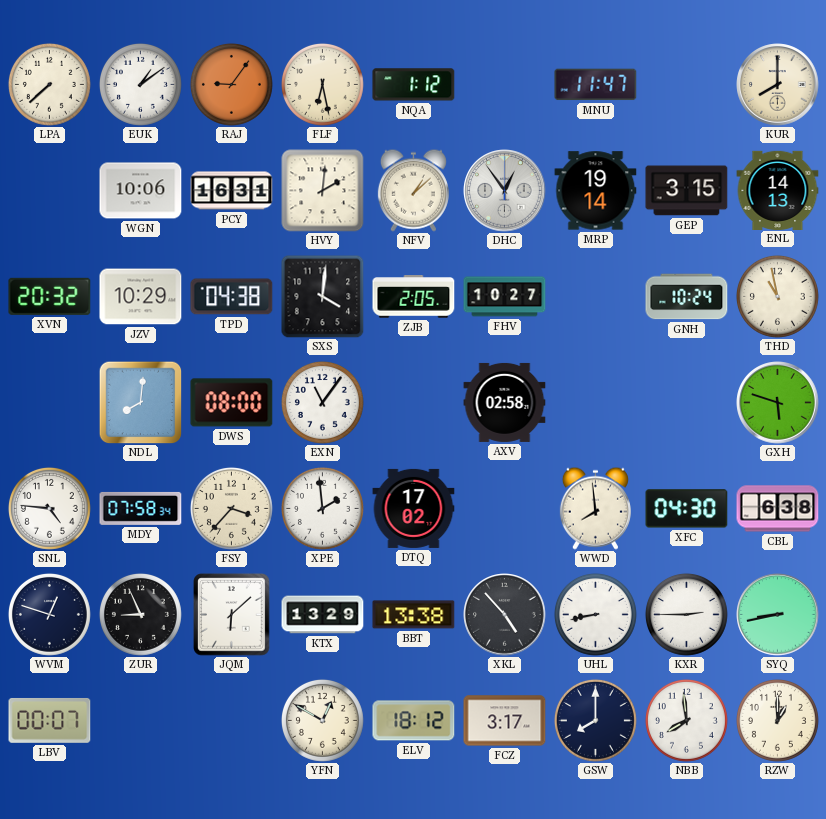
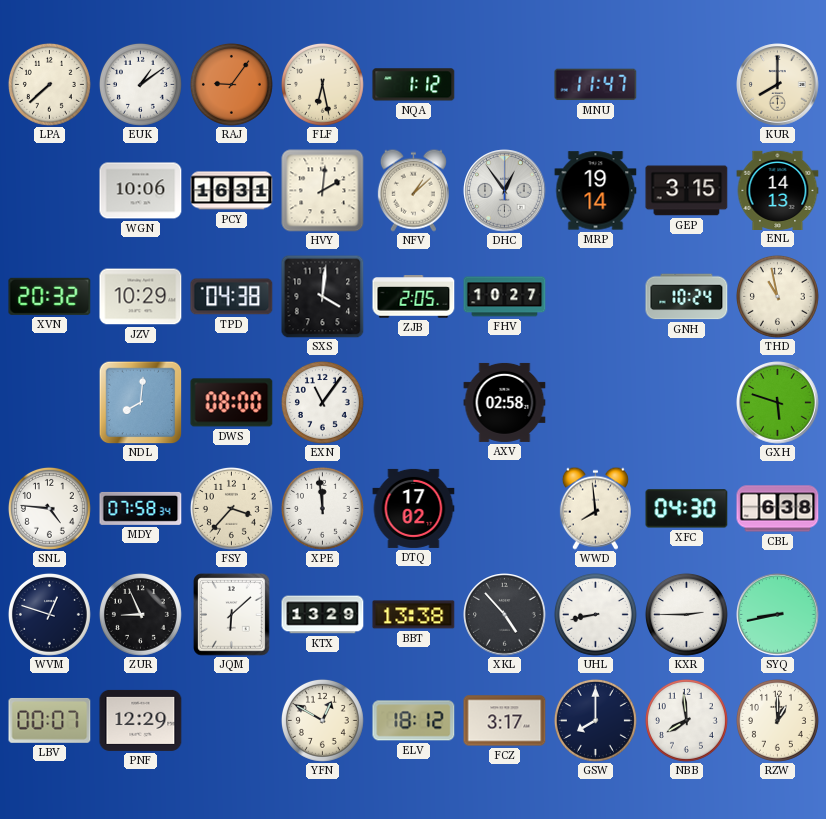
XPE: 1:59 -> 11:59 (322, 508)
PNF: none -> 12:29 (141, 720)
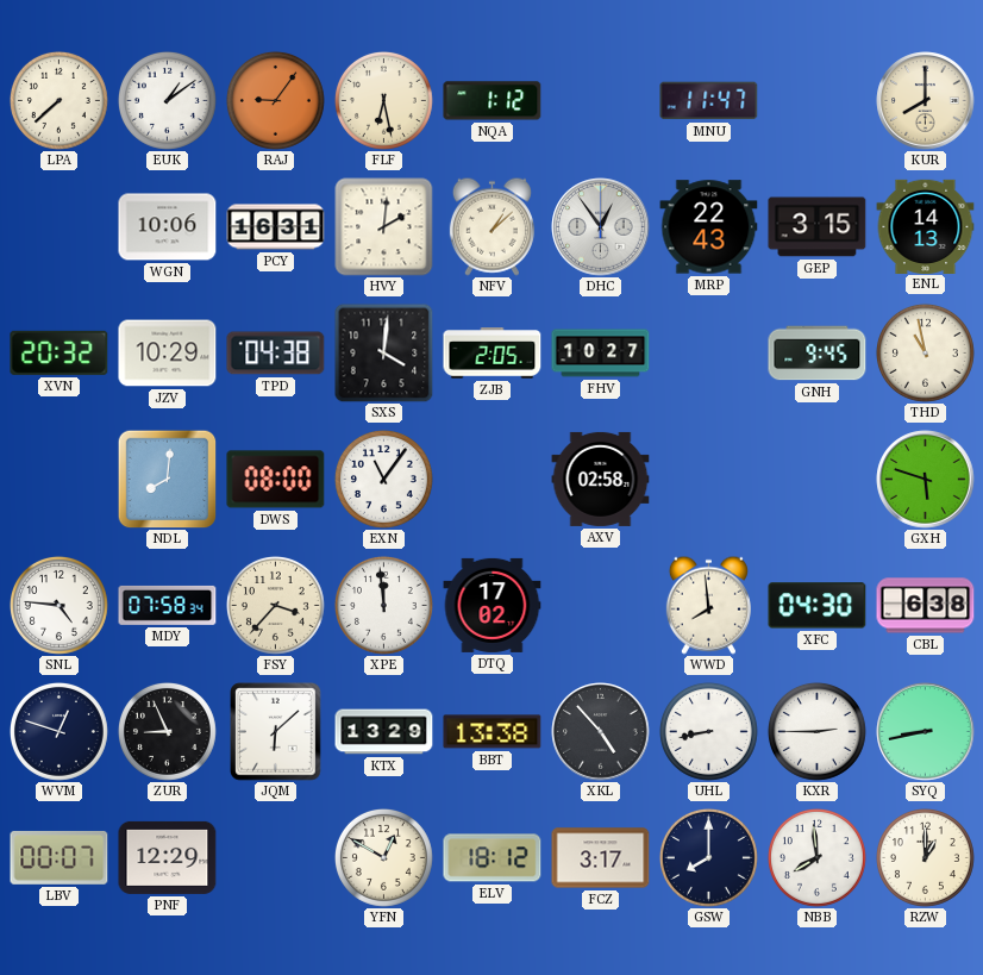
MRP: 19:14 -> 22:43 (709, 227)
GNH: 10:24 -> 9:45 (818, 354)
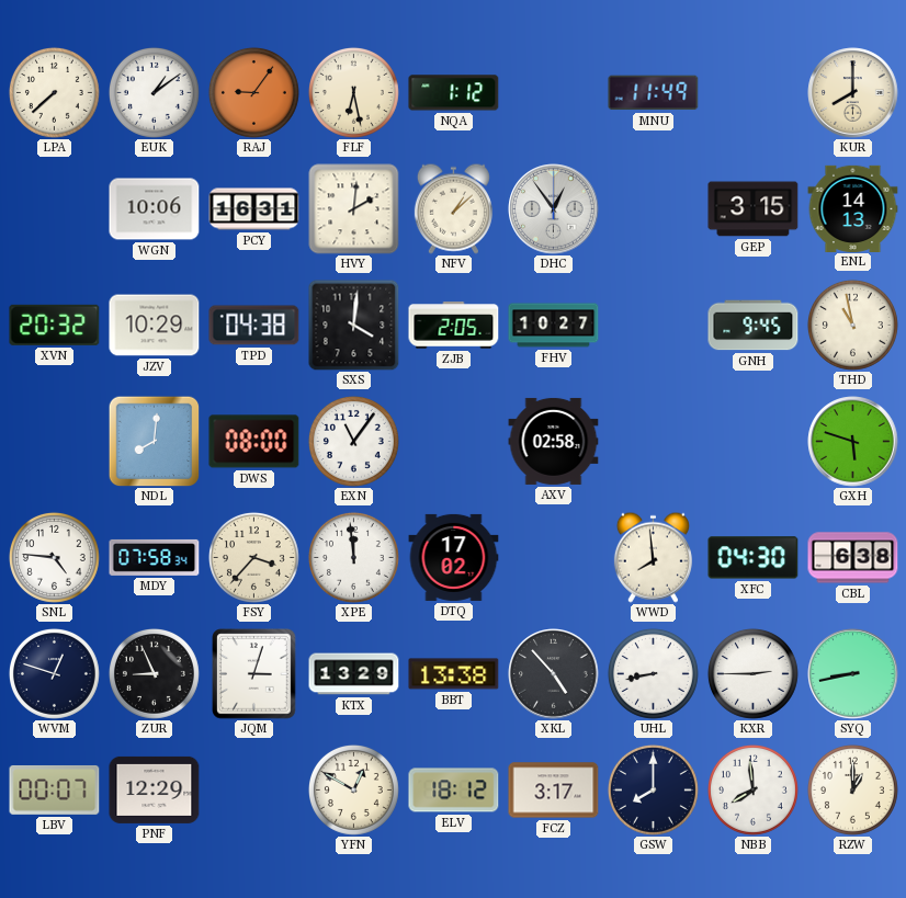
MNU: 11:47 -> 11:49 (654, 93)
MRP: 22:43 -> none (709, 227)
JQM: 6:08 -> 3:03 (254, 674)
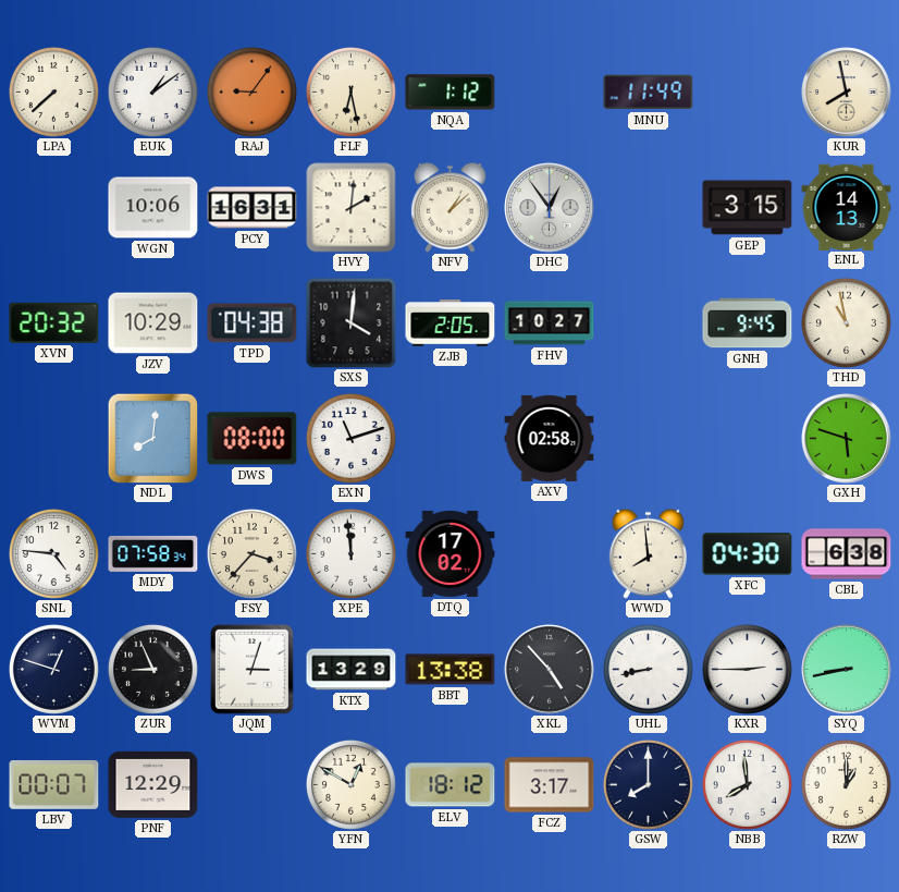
KUR: 8:00 -> 7:58 (847, 93)
EXN: 11:06 -> 11:12 (350, 438)
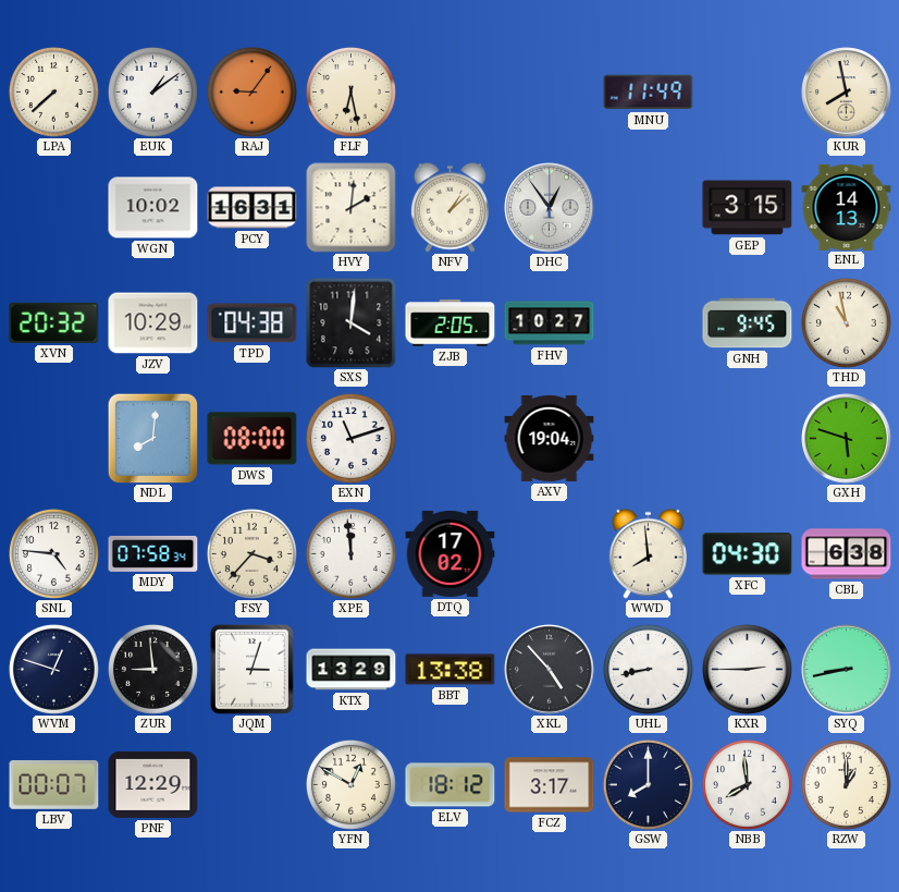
NQA: 1:12 -> none (451, 93)
WGN: 10:06 -> 10:02 (153, 208)
AXV: 02:58 -> 19:04 (550, 438)
ZUR: 8:56 -> 8:59 (152, 669)
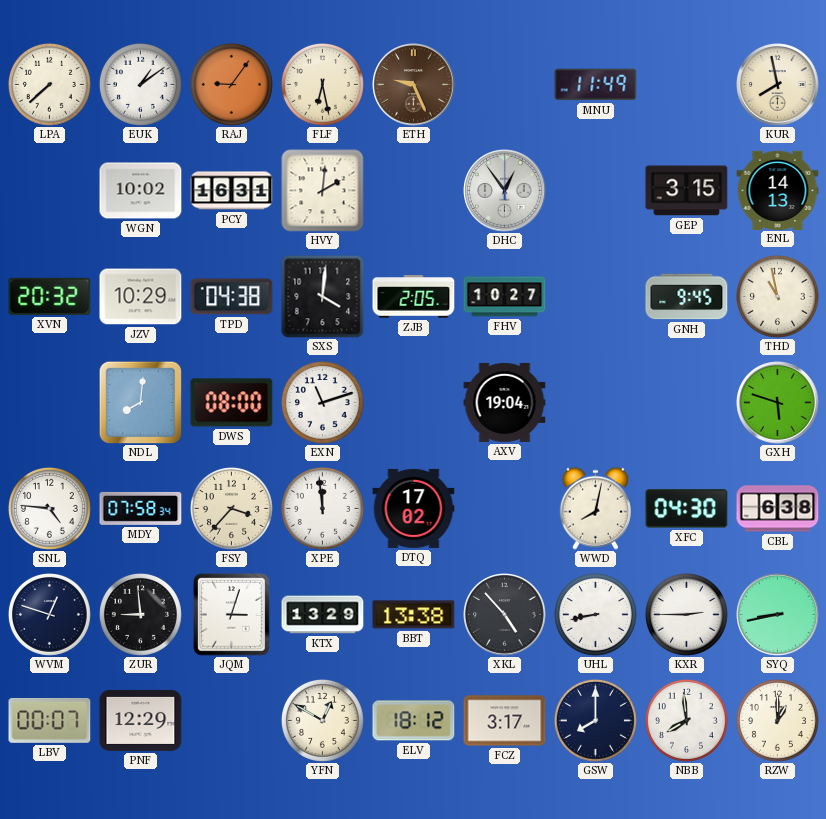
ETH: none -> 9:26 (414, 85)
NFV: 1:08 -> none (449, 207)
WWD: 7:59 -> 8:02 (595, 508)
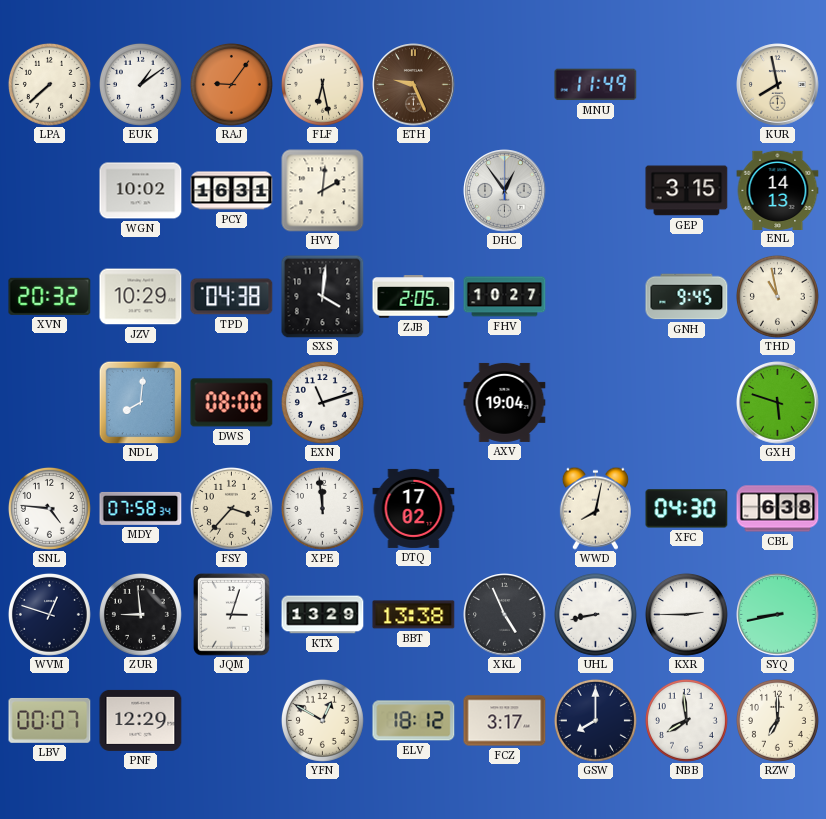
XKL: 4:53 -> 4:56 (505, 615)
RZW: 1:00 -> 7:00 (777, 720)
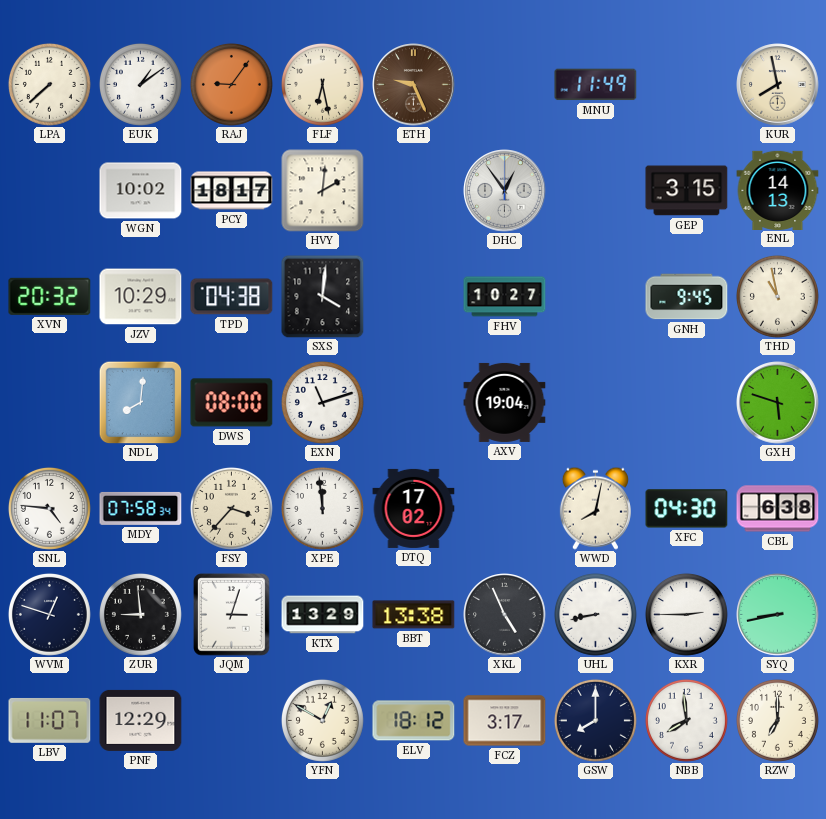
PCY: 16:31 -> 18:17 (232, 191)
ZJB: 2:05 -> none (414, 297)
LBV: 00:07 -> 11:07 (50, 720)
